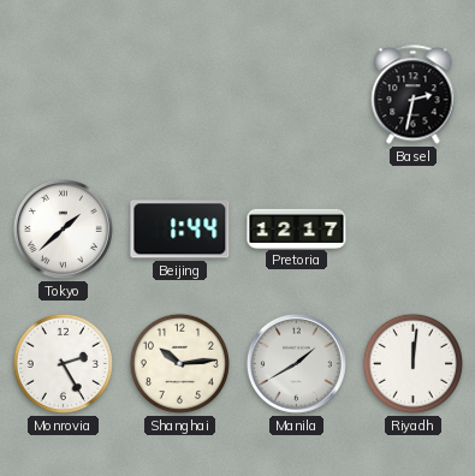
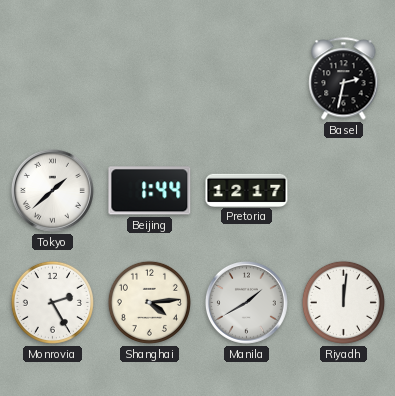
Shanghai: 10:14 -> 4:14 (149, 302)
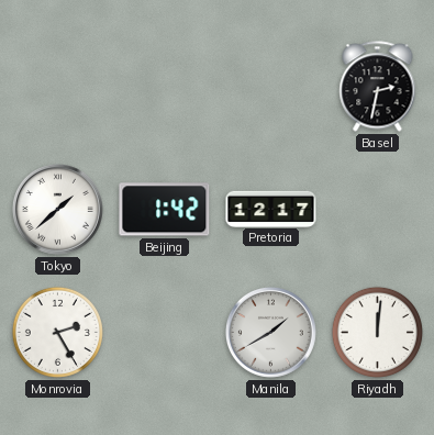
Beijing: 1:44 -> 1:42 (165, 210)
Shanghai: 4:14 -> none (149, 302)
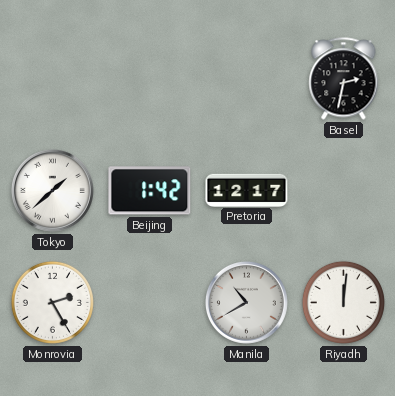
Manila: 1:40 -> 10:40 (246, 302)
